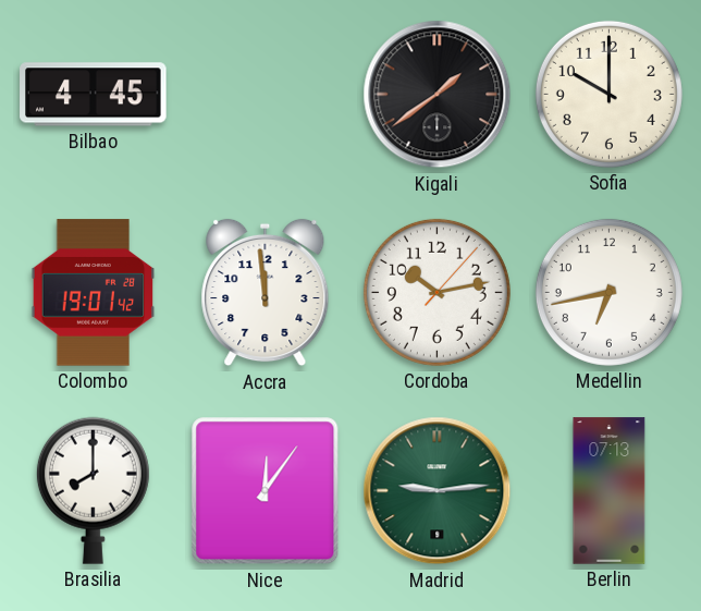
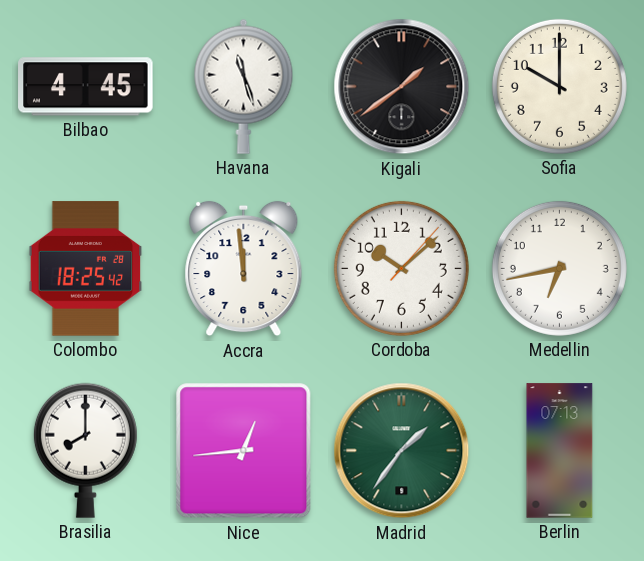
Havana: none -> 11:27 (244, 86)
Colombo: 19:01 -> 18:25 (86, 269)
Cordoba: 10:13 -> 10:08 (401, 268)
Nice: 12:06 -> 12:44 (244, 451)
Madrid: 9:14 -> 1:36 (402, 451)
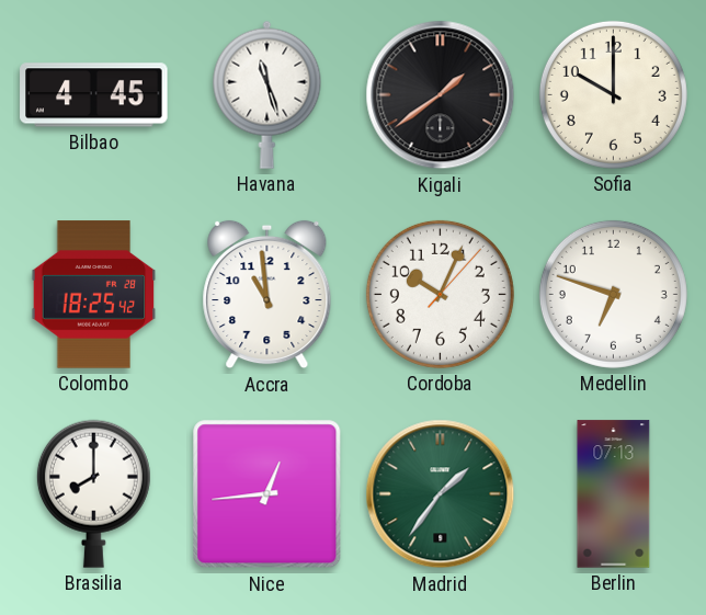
Accra: 11:59 -> 10:59 (267, 295)
Cordoba: 10:08 -> 10:04 (440, 294)
Medellin: 6:43 -> 6:48 (613, 294)
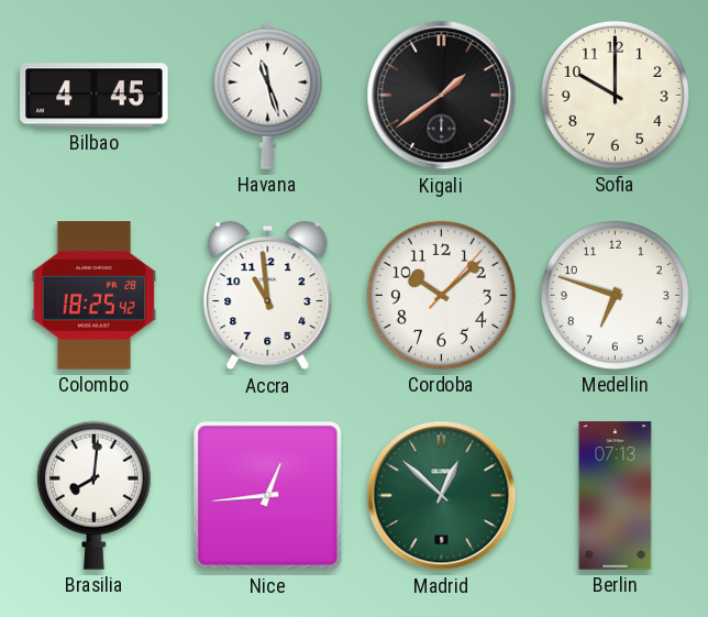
Cordoba: 10:04 -> 10:08 (441, 295)
Brasilia: 8:00 -> 8:01 (93, 495)
Madrid: 1:36 -> 12:52 (442, 496)
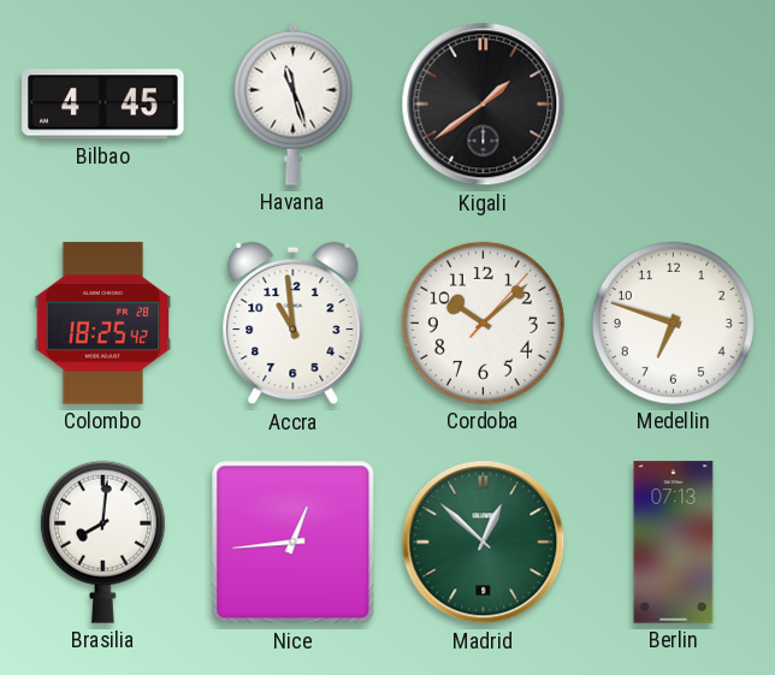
Sofia: 10:00 -> none (615, 95)
